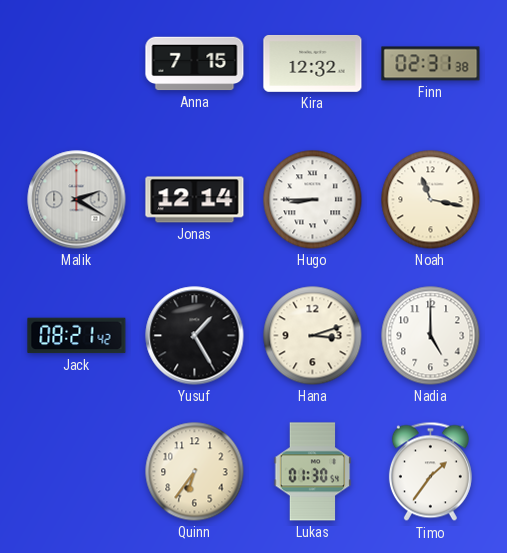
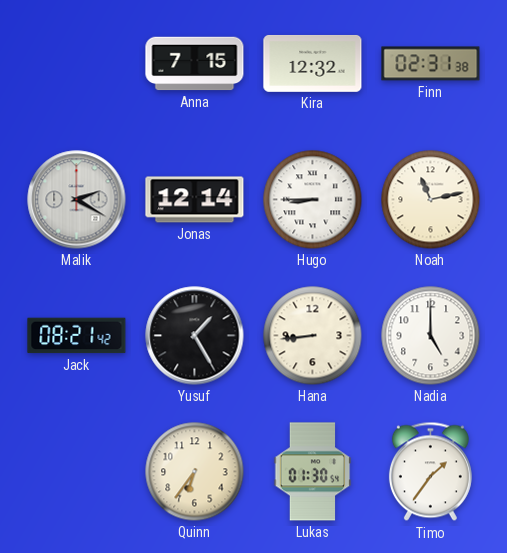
Noah: 11:17 -> 11:13 (431, 200)
Hana: 3:12 -> 8:44 (313, 336)
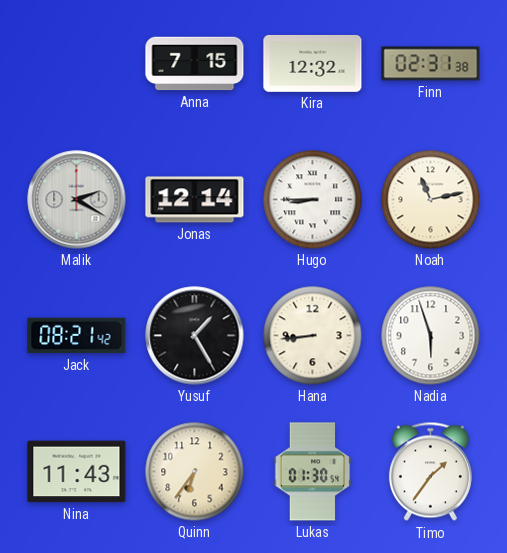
Nadia: 5:00 -> 5:57 (431, 336)
Nina: none -> 11:43 (77, 472)
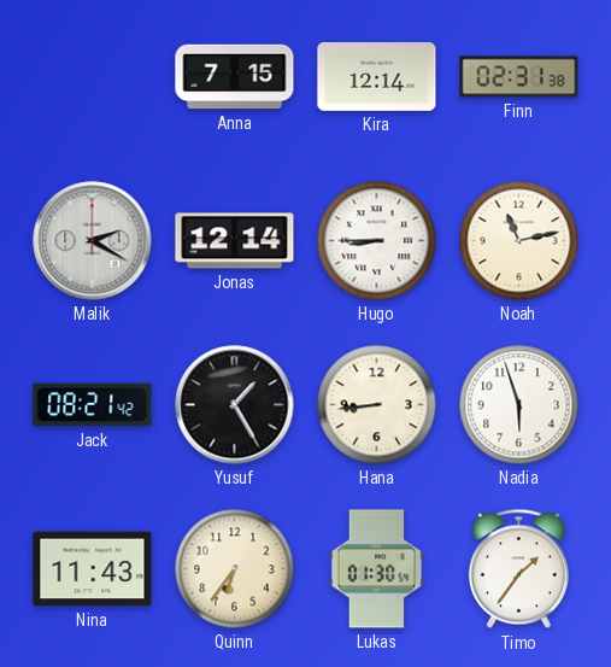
Kira: 12:32 -> 12:14 (377, 76)
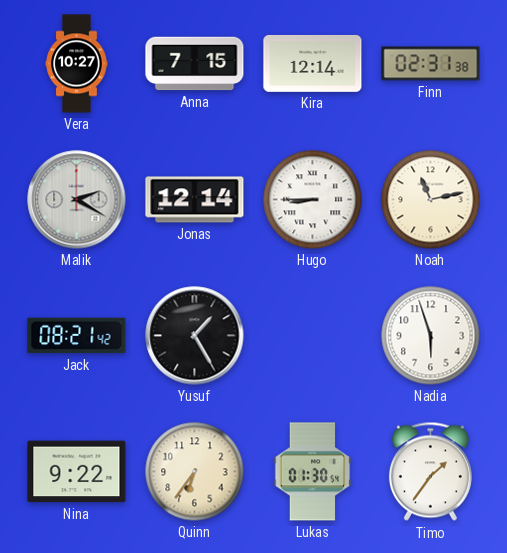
Vera: none -> 10:27 (77, 64)
Hana: 8:44 -> none (377, 405)
Nina: 11:43 -> 9:22 (77, 472)
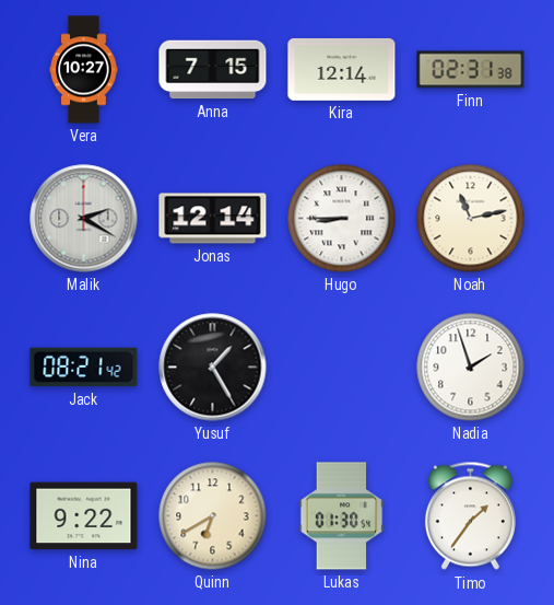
Nadia: 5:57 -> 1:57 (471, 368)
Quinn: 6:36 -> 6:40 (213, 516)
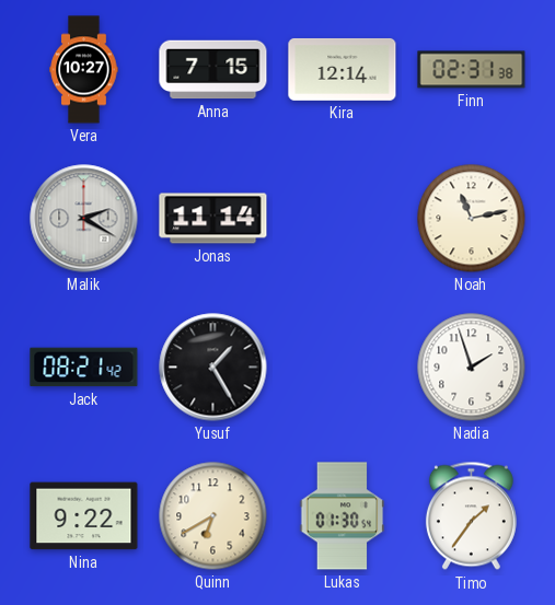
Jonas: 12:14 -> 11:14 (213, 219)
Hugo: 8:45 -> none (342, 219)
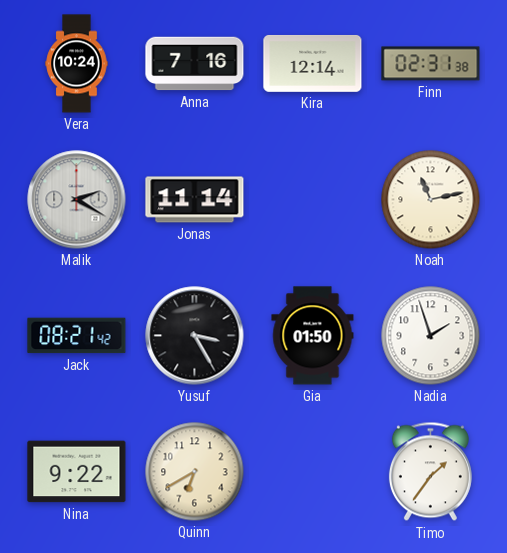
Vera: 10:27 -> 10:24 (77, 64)
Anna: 7:15 -> 7:16 (195, 64)
Yusuf: 1:25 -> 3:25 (195, 336)
Gia: none -> 01:50 (313, 336)
Lukas: 01:30 -> none (343, 516)
